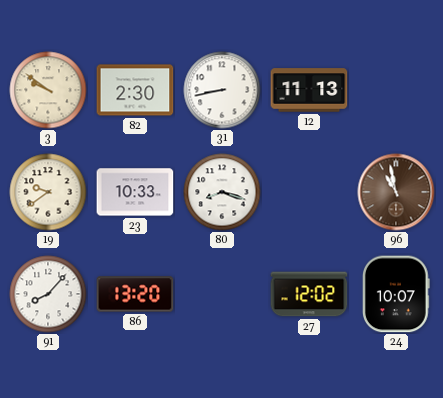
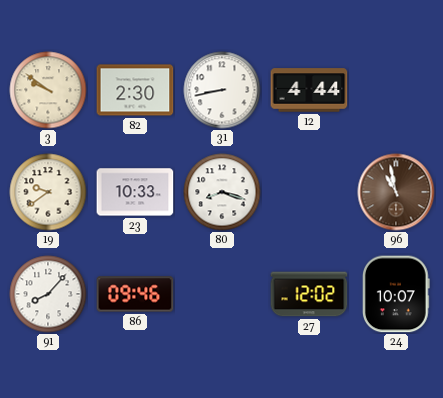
12: 11:13 -> 4:44 (309, 90)
86: 13:20 -> 09:46 (135, 294)
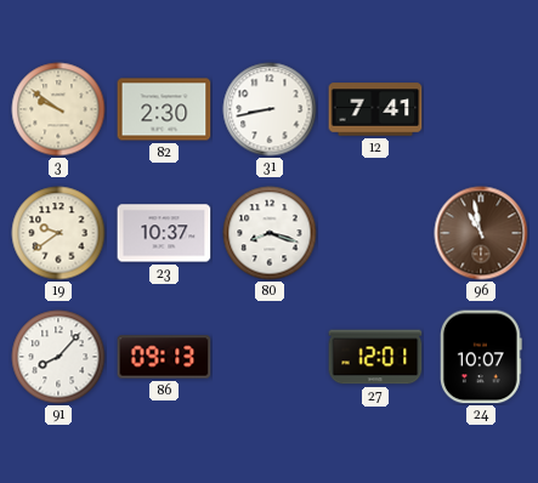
12: 4:44 -> 7:41 (375, 109)
23: 10:33 -> 10:37 (164, 233)
86: 09:46 -> 09:13 (164, 357)
27: 12:02 -> 12:01 (375, 357)
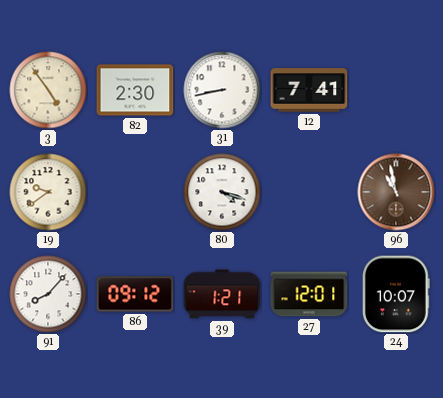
3: 9:51 -> 4:54 (48, 90)
23: 10:37 -> none (164, 233)
80: 8:18 -> 4:18 (222, 192)
86: 09:13 -> 09:12 (135, 294)
39: none -> 1:21 (222, 294)
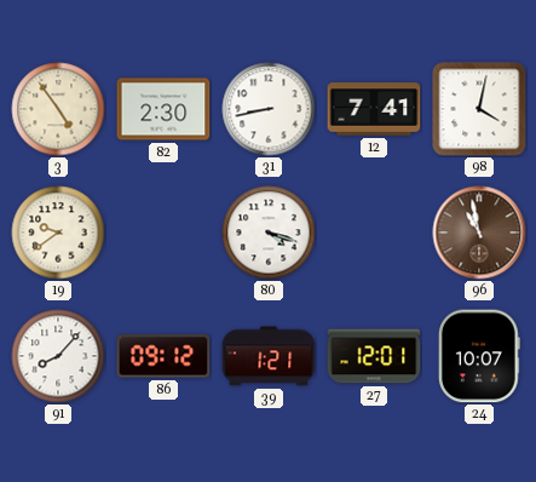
98: none -> 4:02 (479, 109)
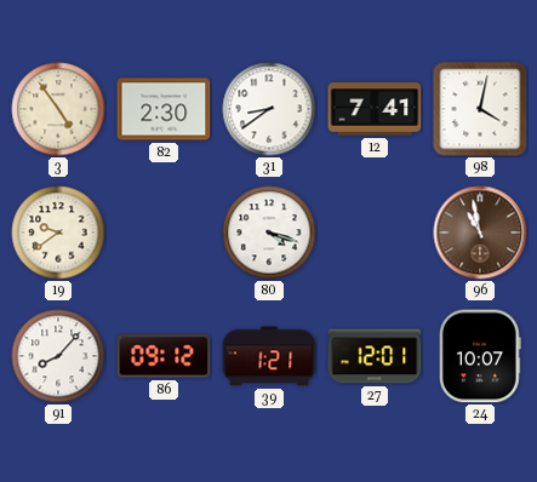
31: 8:43 -> 8:39 (269, 109)
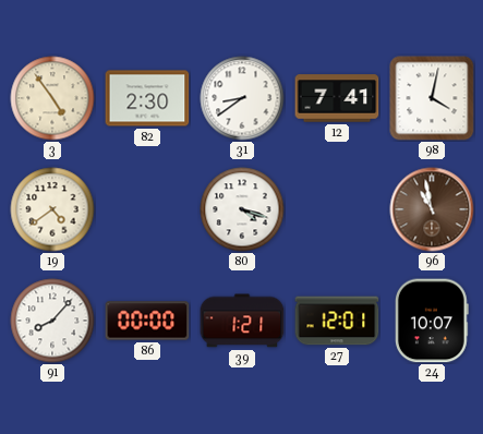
19: 9:39 -> 4:39 (52, 209)
86: 09:12 -> 00:00 (147, 321)
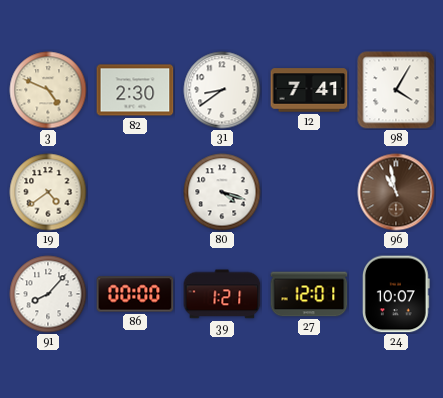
3: 4:54 -> 4:49 (48, 90)
98: 4:02 -> 4:05 (396, 90)
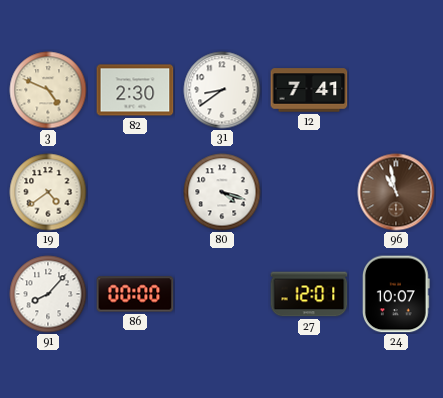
98: 4:05 -> none (396, 90)
39: 1:21 -> none (222, 294)
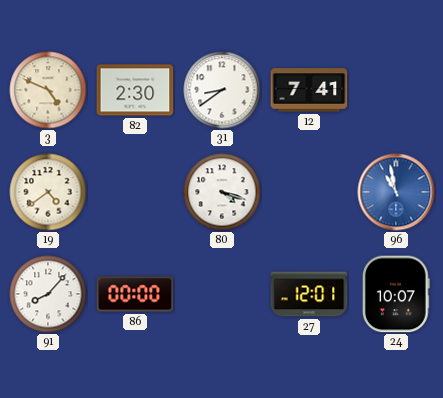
96 dial: brown -> blue (396, 192)
